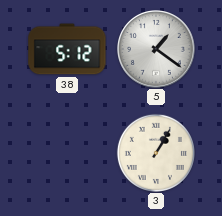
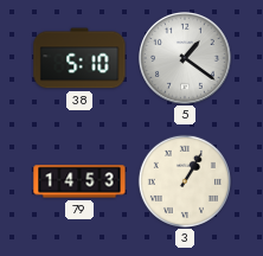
38: 5:12 -> 5:10 (79, 58)
79: none -> 14:53 (79, 181)
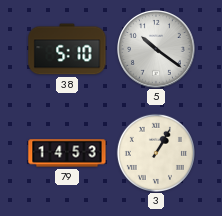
5: 1:21 -> 10:21 (157, 50)
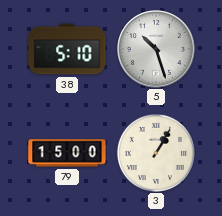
5: 10:21 -> 10:27 (157, 50)
79: 14:53 -> 15:00 (67, 153)
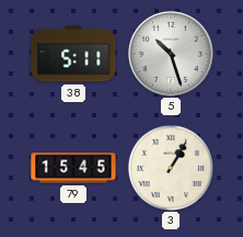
38: 5:10 -> 5:11 (73, 54)
79: 15:00 -> 15:45 (73, 168)
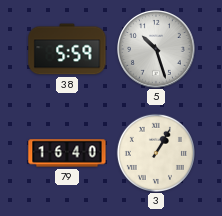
38: 5:11 -> 5:59 (67, 49)
79: 15:45 -> 16:40 (67, 153)
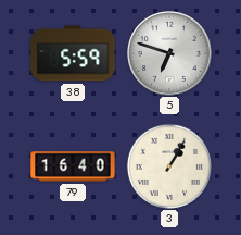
5: 10:27 -> 6:48 (170, 54)
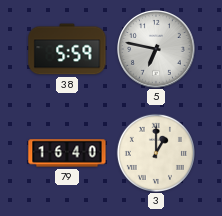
5: 6:48 -> 6:47 (157, 50)
3: 1:05 -> 1:00 (156, 153)
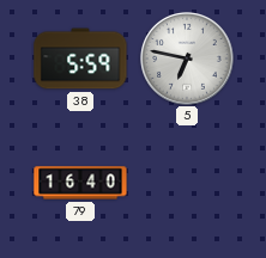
3: 1:00 -> none (156, 153)
